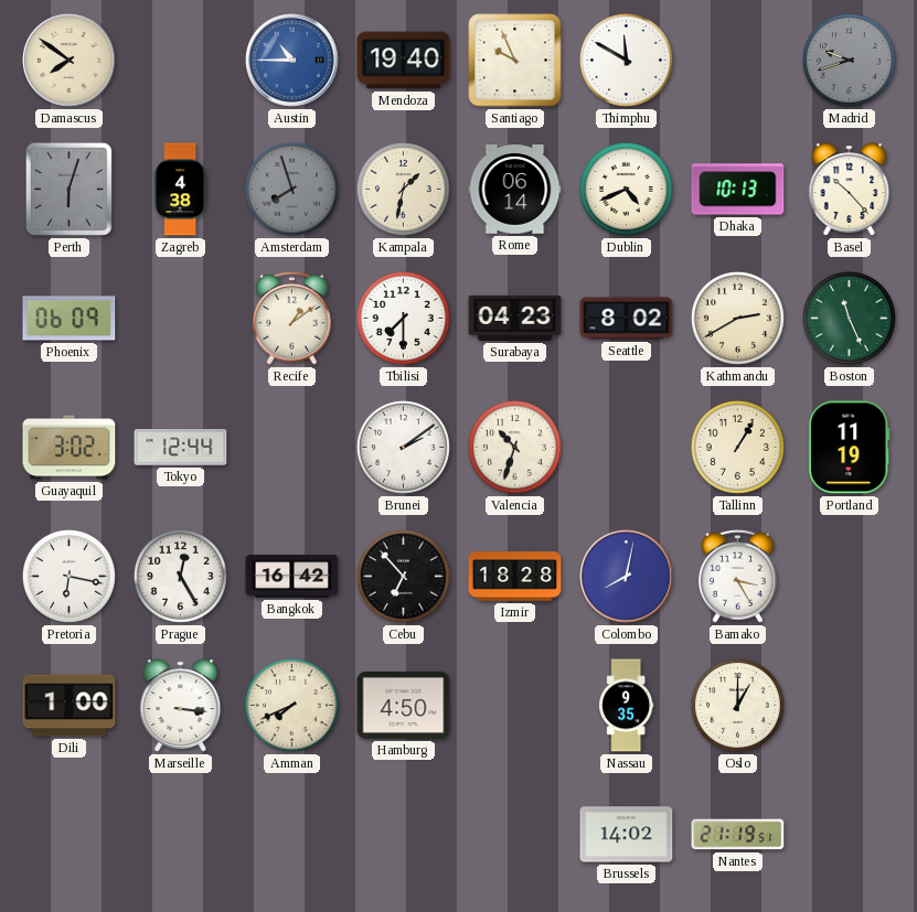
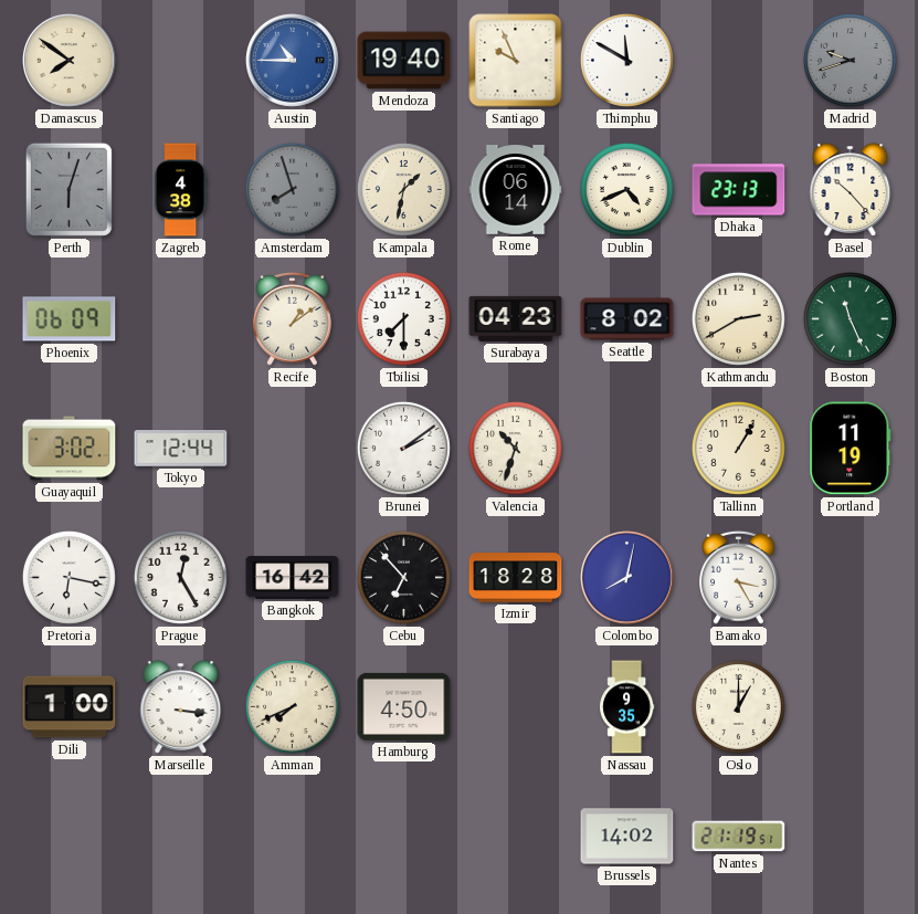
Dhaka: 10:13 -> 23:13 (739, 190)
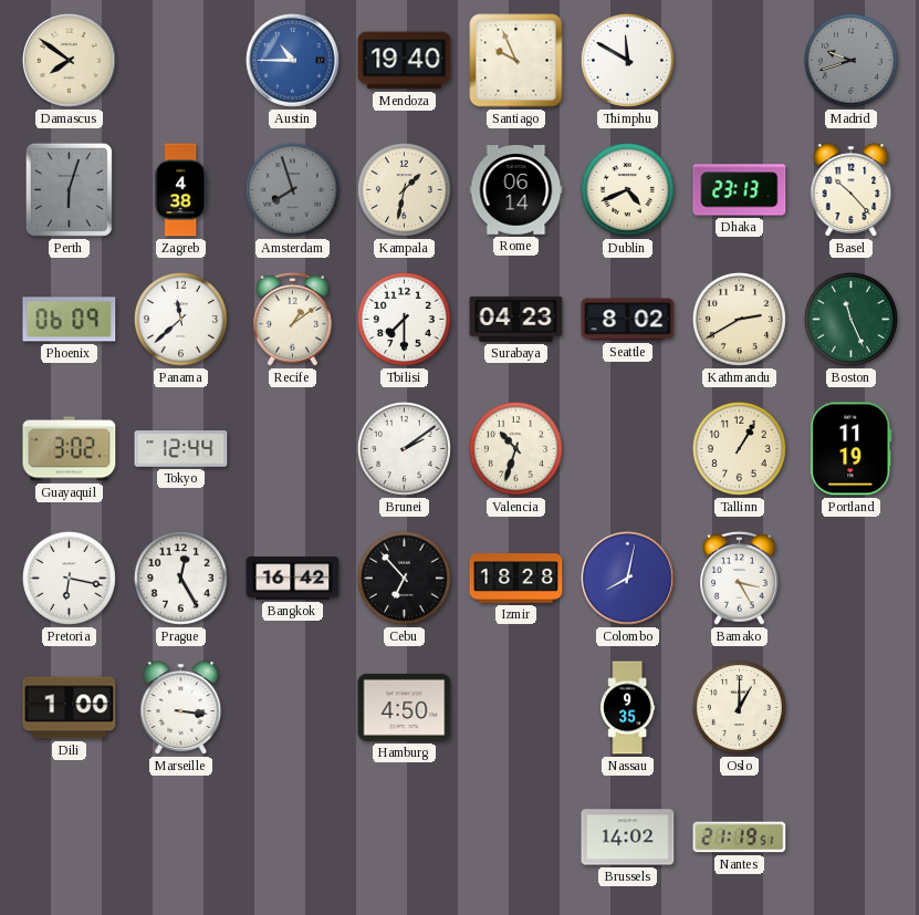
Panama: none -> 11:38 (180, 319)
Amman: 7:41 -> none (292, 706)
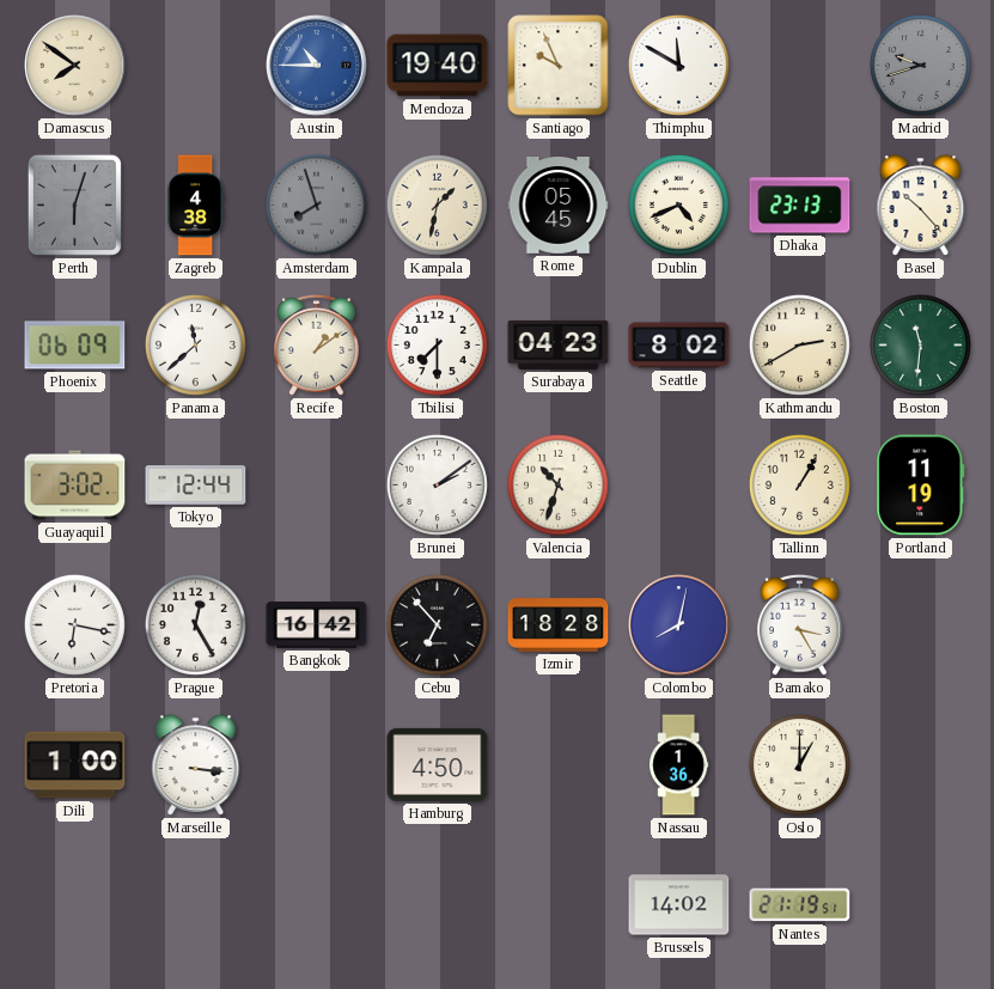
Rome: 06:14 -> 05:45 (559, 206)
Boston: 11:26 -> 11:31 (920, 344)
Nassau: 9:35 -> 1:36 (679, 765)
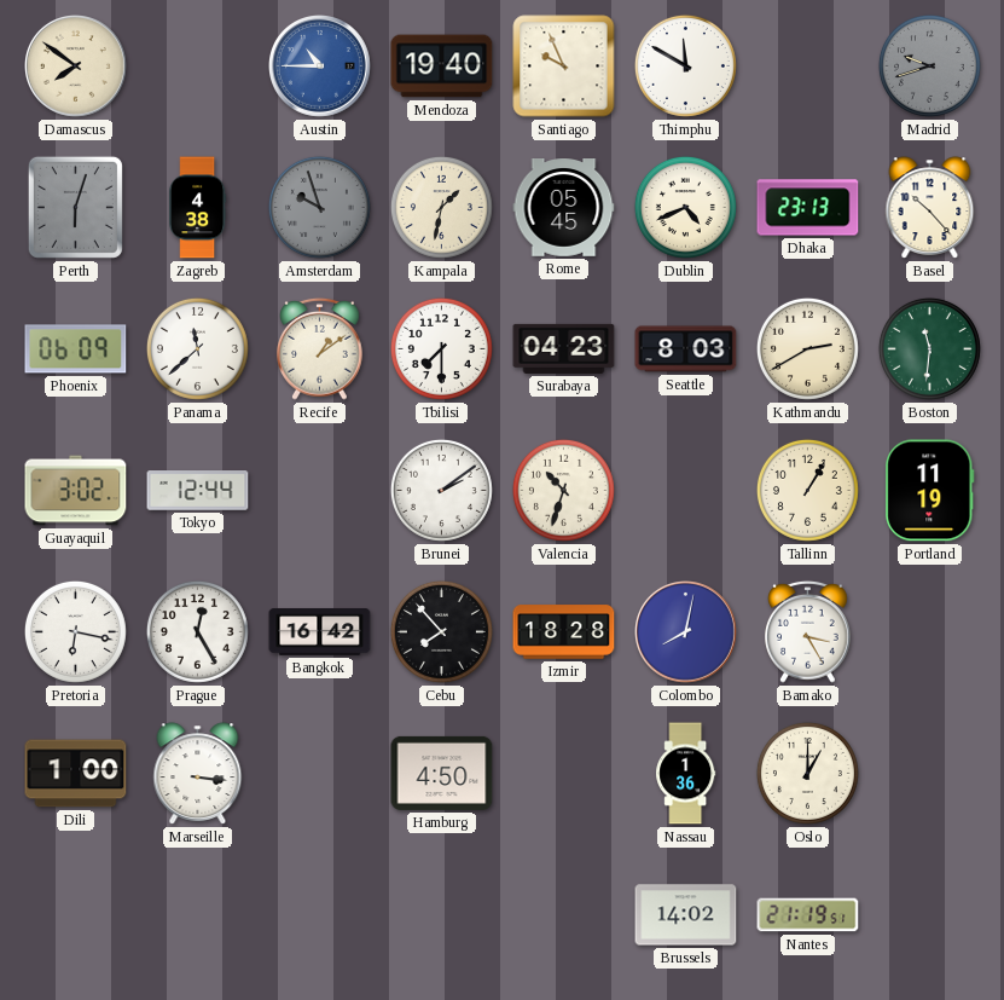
Amsterdam: 7:57 -> 9:57 (319, 207)
Seattle: 8:02 -> 8:03 (686, 349)
Cebu: 6:53 -> 7:53 (441, 631)
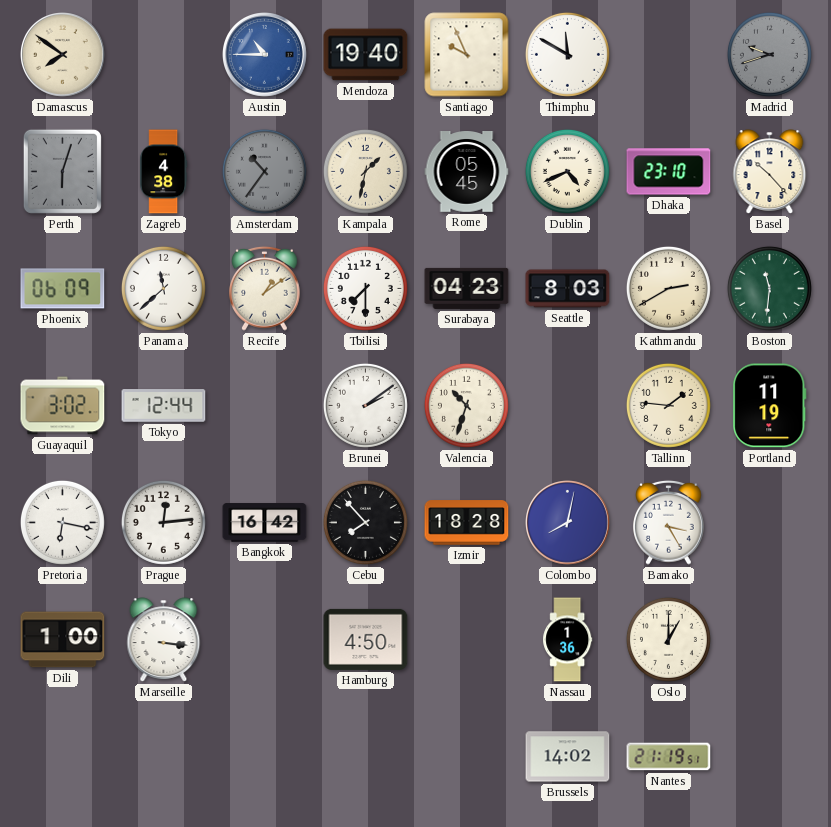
Amsterdam: 9:57 -> 10:36 (264, 171)
Dhaka: 23:13 -> 23:10 (669, 172)
Tallinn: 1:05 -> 1:46 (668, 405)
Prague: 12:25 -> 12:14 (163, 522)
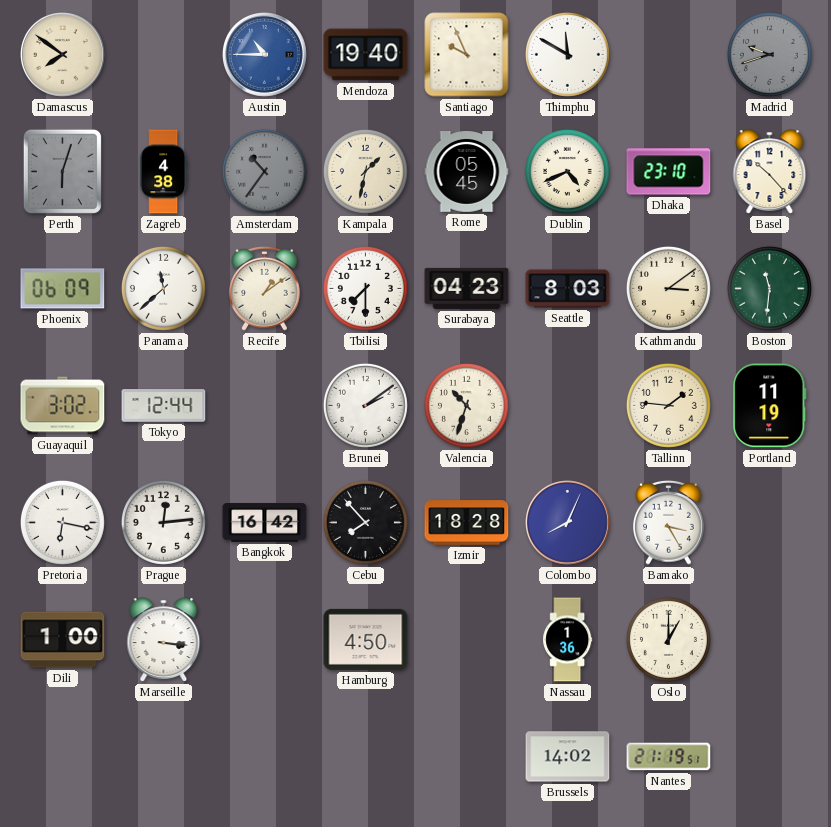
Kathmandu: 2:40 -> 3:09 (668, 288)
Colombo: 8:02 -> 8:04 (568, 523)
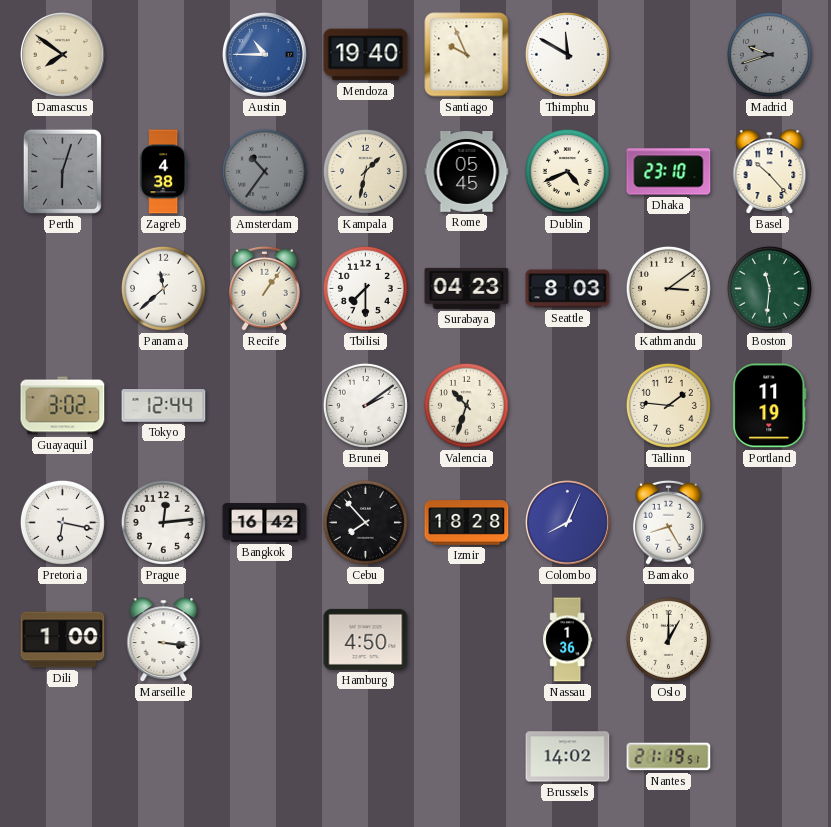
Phoenix: 06:09 -> none (63, 289)
Recife: 1:09 -> 1:06 (265, 288)
Bamako: 3:25 -> 8:25 (669, 522)
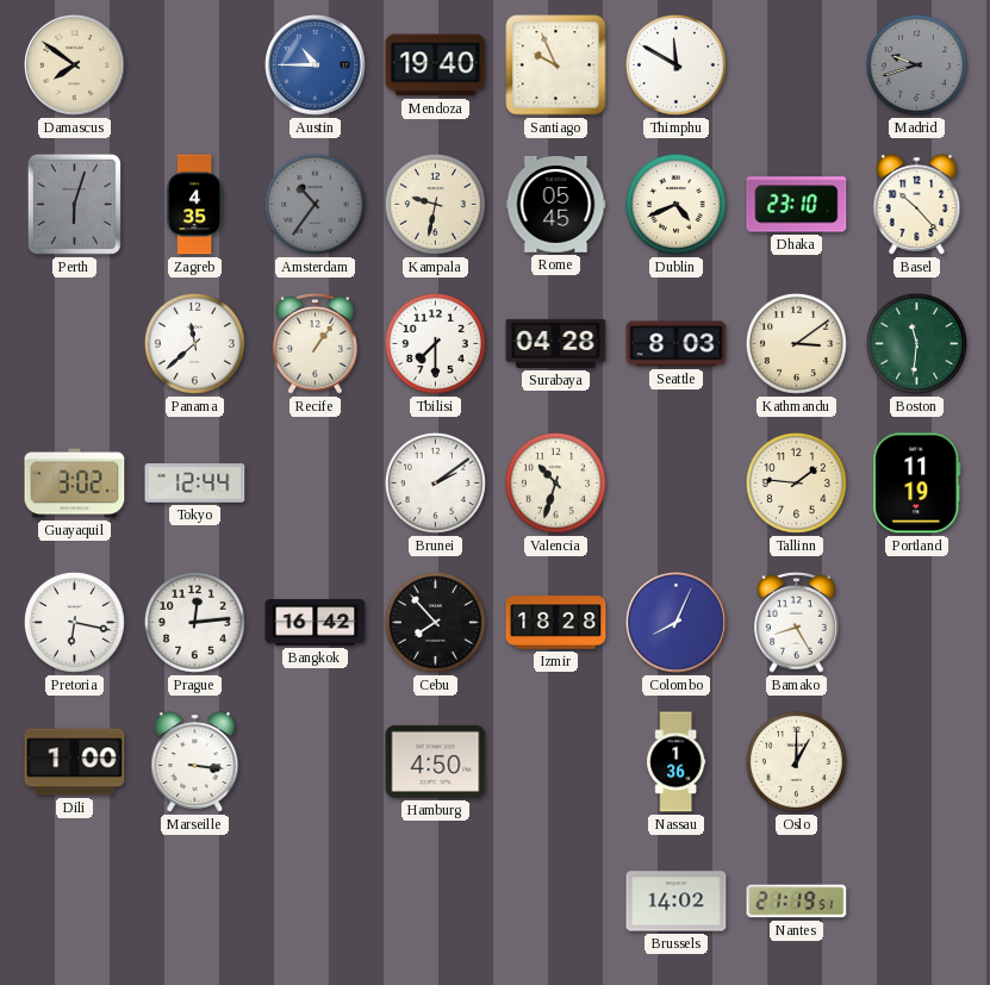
Zagreb: 4:38 -> 4:35 (195, 205)
Kampala: 1:32 -> 9:32 (435, 204)
Surabaya: 04:23 -> 04:28 (556, 343)
